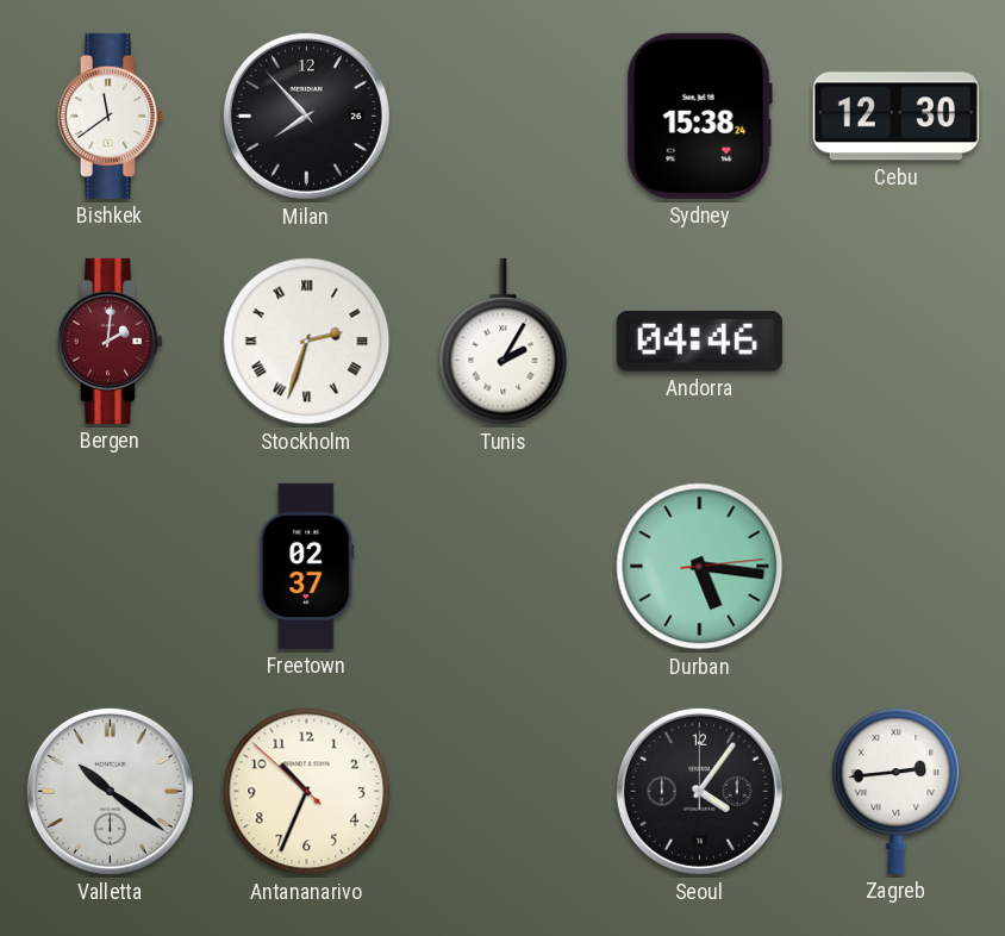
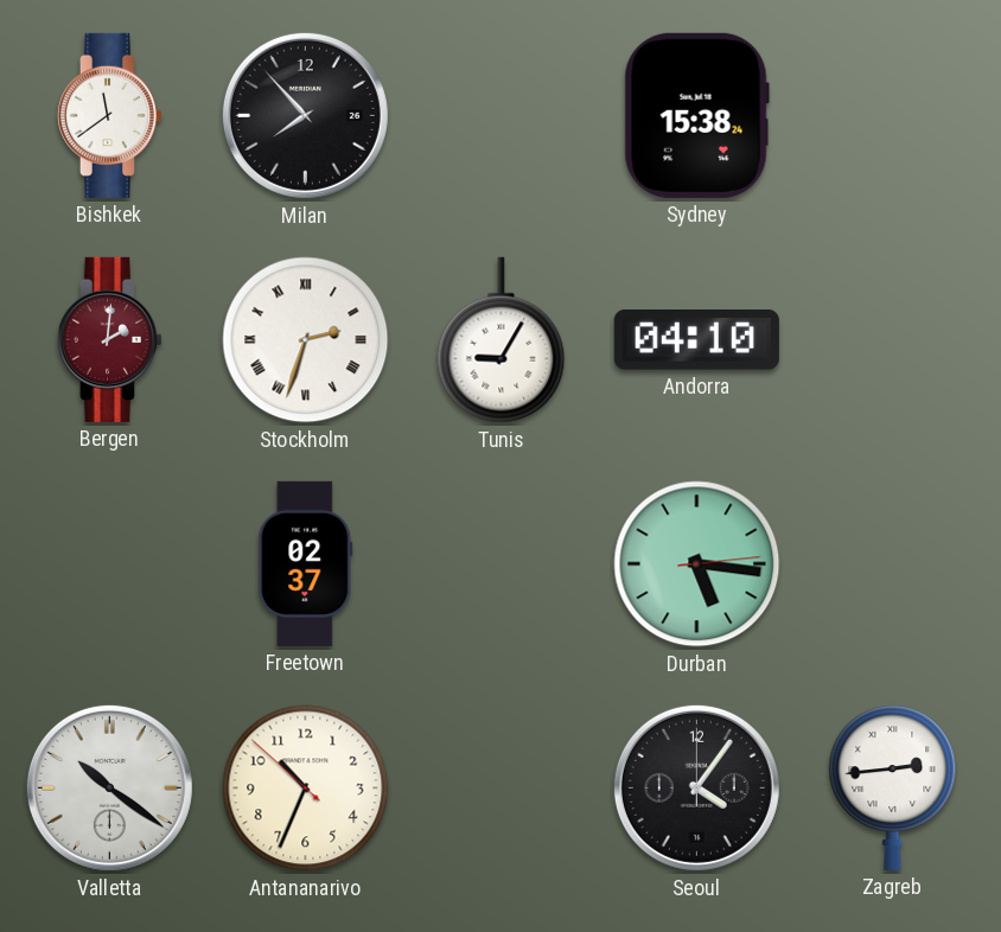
Cebu: 12:30 -> none (895, 117)
Tunis: 2:05 -> 9:05 (502, 340)
Andorra: 04:46 -> 04:10 (696, 340)
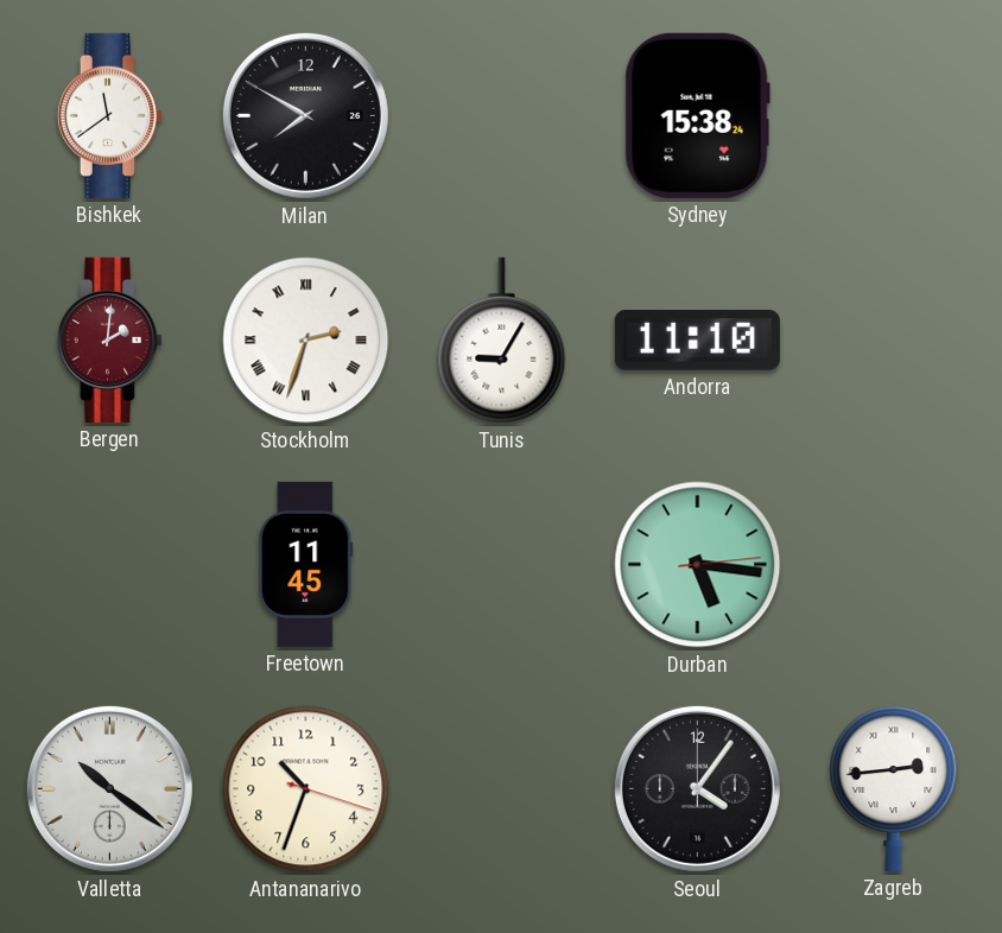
Milan: 7:53 -> 7:50 (305, 115)
Andorra: 04:10 -> 11:10 (697, 341)
Freetown: 02:37 -> 11:45 (306, 564)
Antananarivo: 10:33:52 -> 10:33:18 (306, 789)
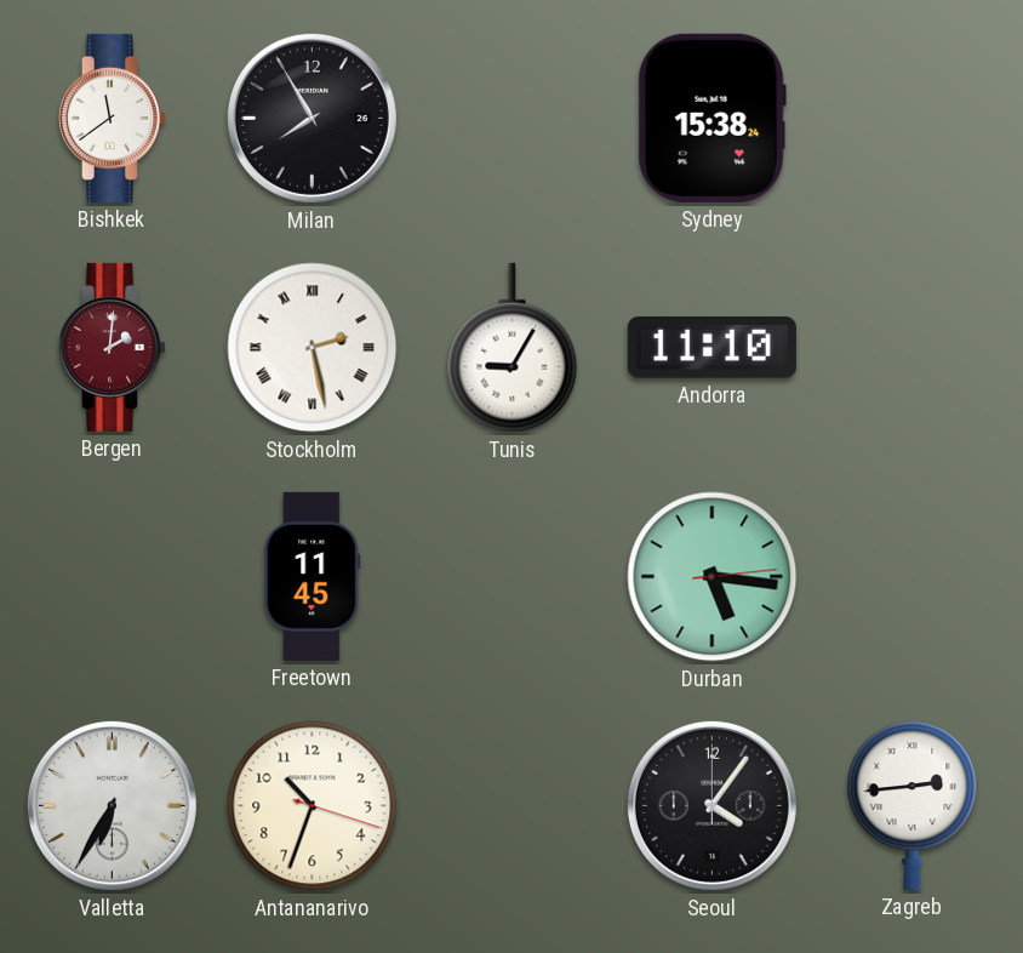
Milan: 7:50 -> 7:55 (312, 118)
Stockholm: 2:33 -> 2:28 (313, 348)
Valletta: 10:21 -> 6:35 (112, 805)
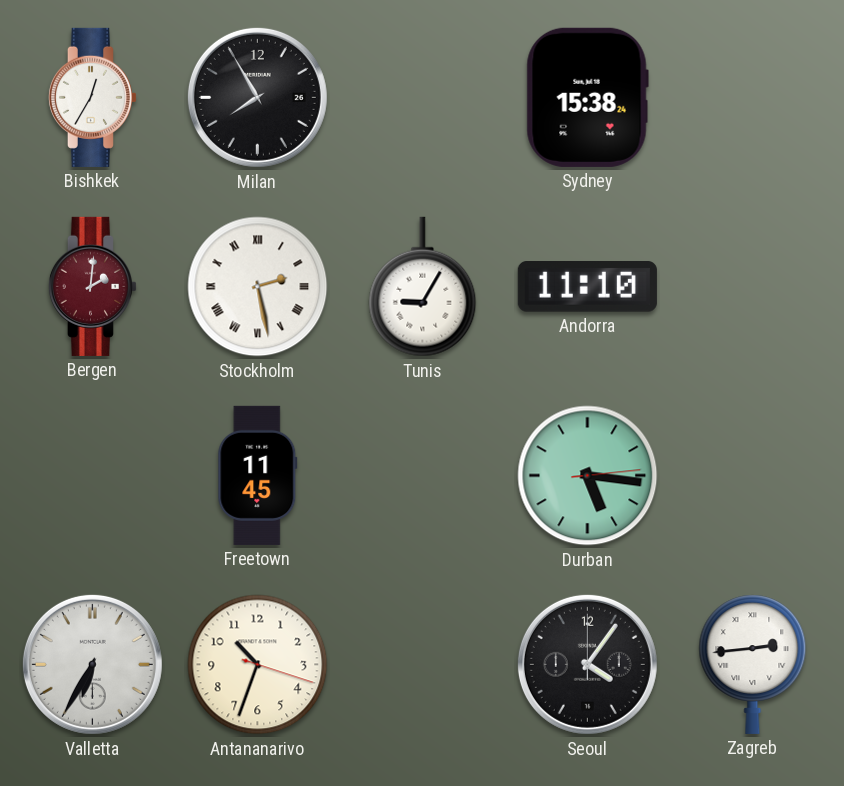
Bishkek: 11:39 -> 12:35 (92, 97)
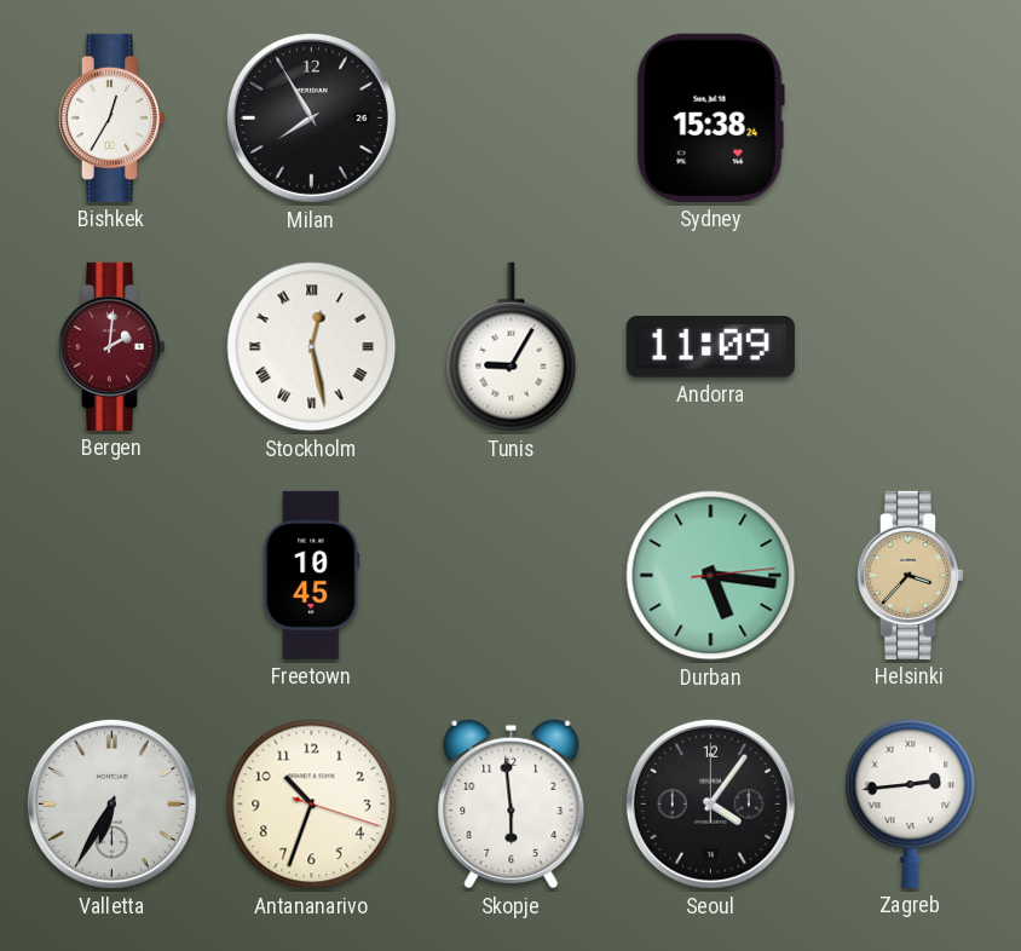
Stockholm: 2:28 -> 12:28 (312, 347)
Andorra: 11:10 -> 11:09 (710, 347)
Freetown: 11:45 -> 10:45 (312, 575)
Helsinki: none -> 3:37 (910, 575)
Skopje: none -> 5:59 (512, 805)
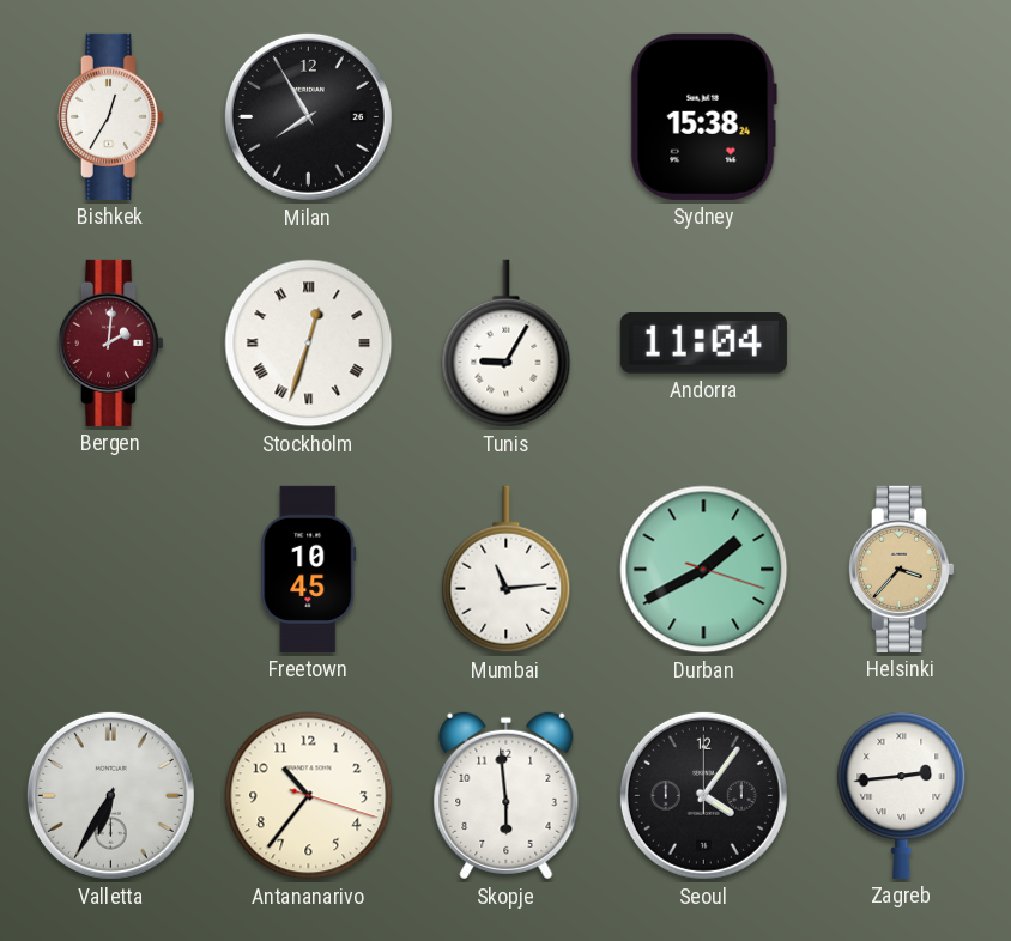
Stockholm: 12:28 -> 12:33 (309, 344)
Andorra: 11:09 -> 11:04 (703, 344)
Mumbai: none -> 11:14 (507, 570)
Durban: 5:16 -> 1:40 (704, 570)
Antananarivo: 10:33 -> 10:36 (309, 796)
